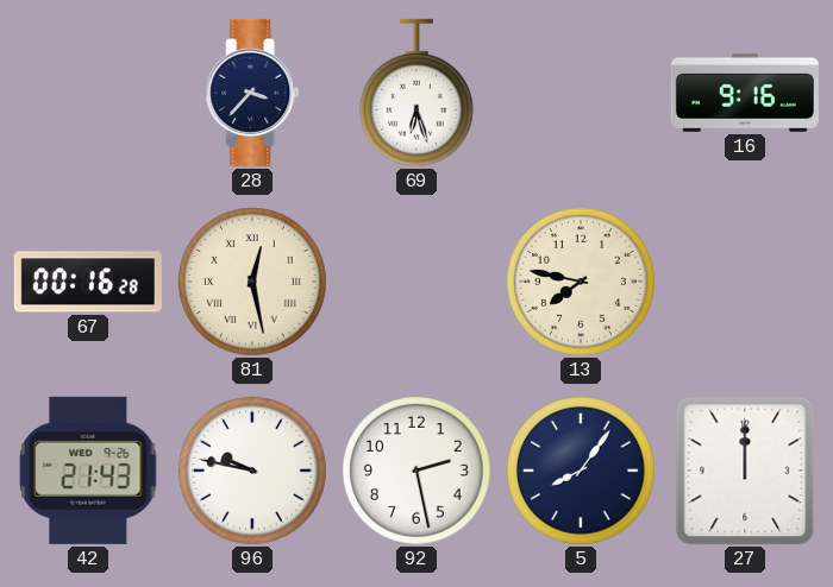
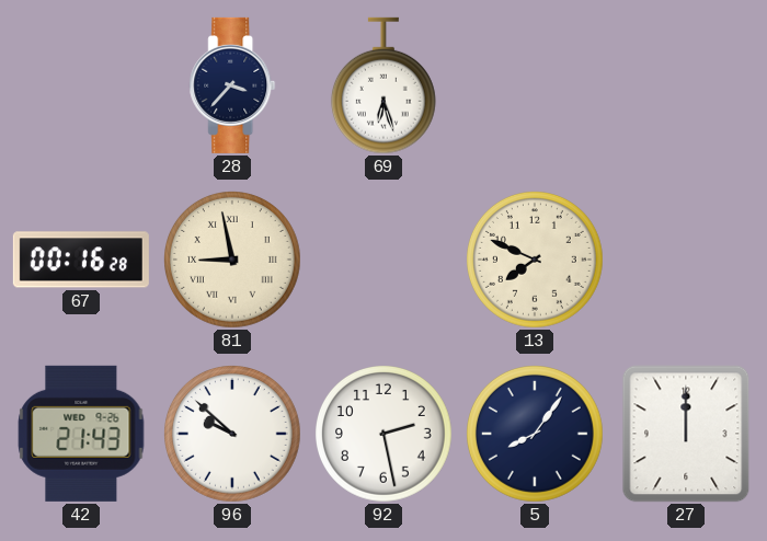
16: 9:16 -> none (745, 93)
81: 12:28 -> 8:58 (233, 261)
13: 7:47 -> 7:49 (536, 261)
96: 9:47 -> 9:52 (233, 435)
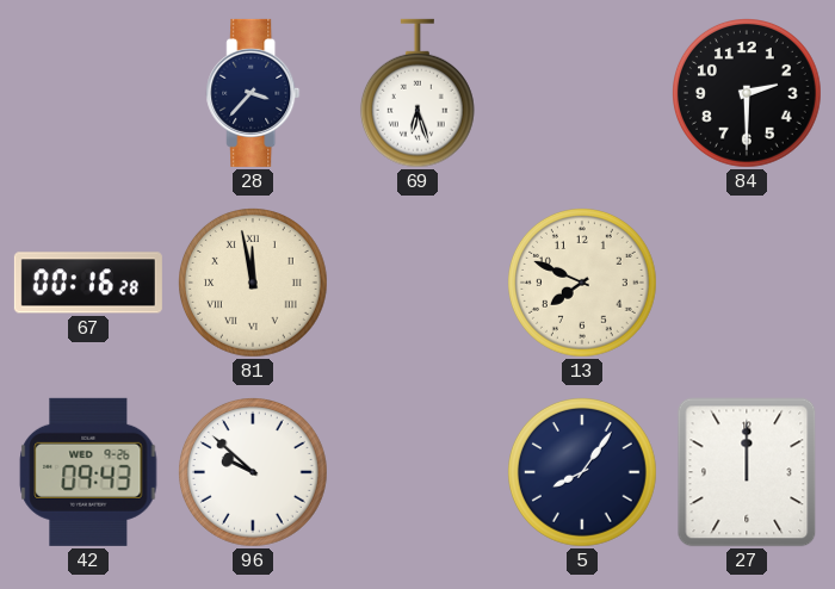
84: none -> 2:30 (748, 94)
81: 8:58 -> 11:58 (254, 284)
42: 21:43 -> 09:43 (88, 472)
92: 2:28 -> none (385, 435)
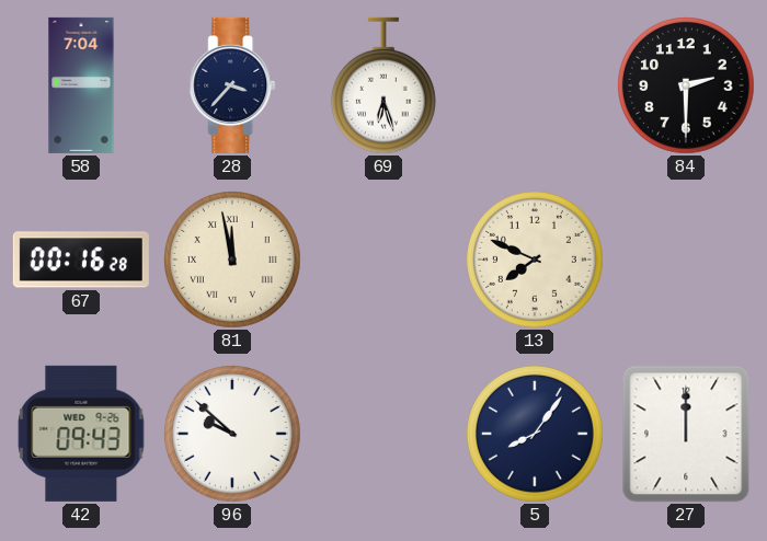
58: none -> 7:04 (81, 85)
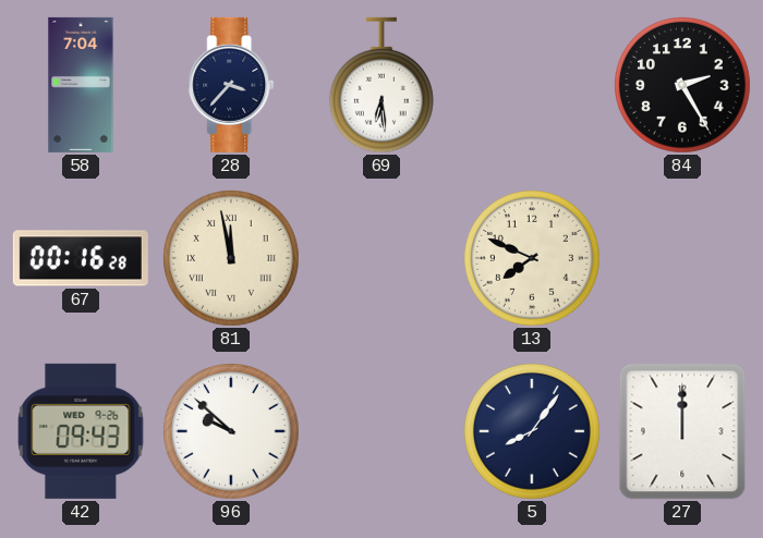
69: 6:27 -> 6:29 (381, 85)
84: 2:30 -> 2:25 (683, 86)
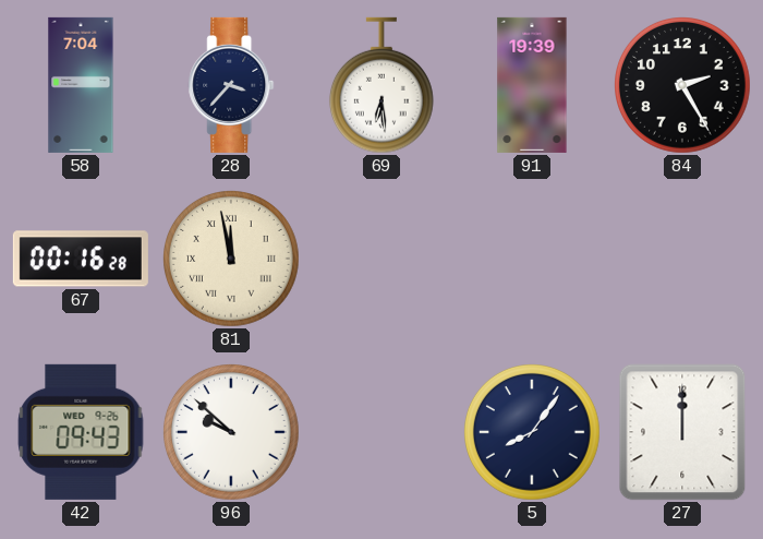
91: none -> 19:39 (532, 85)
13: 7:49 -> none (533, 259)
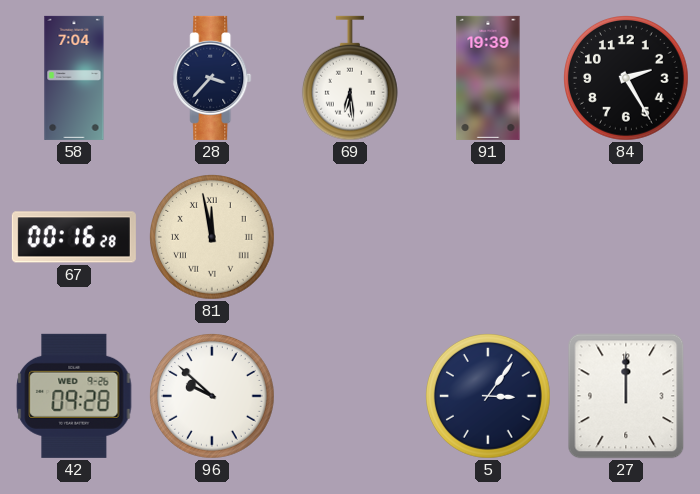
42: 09:43 -> 09:28 (74, 396)
5: 8:06 -> 3:06 (489, 397)
